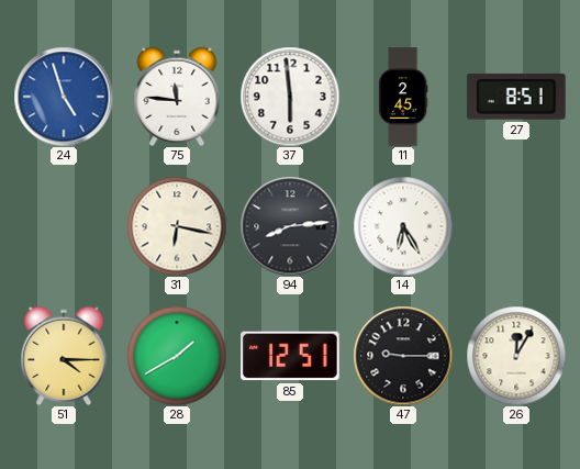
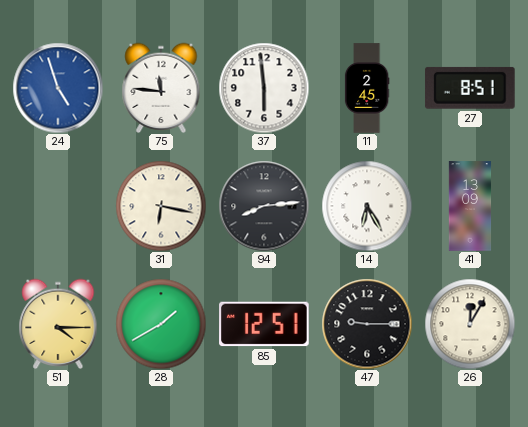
41: none -> 13:09 (470, 206)
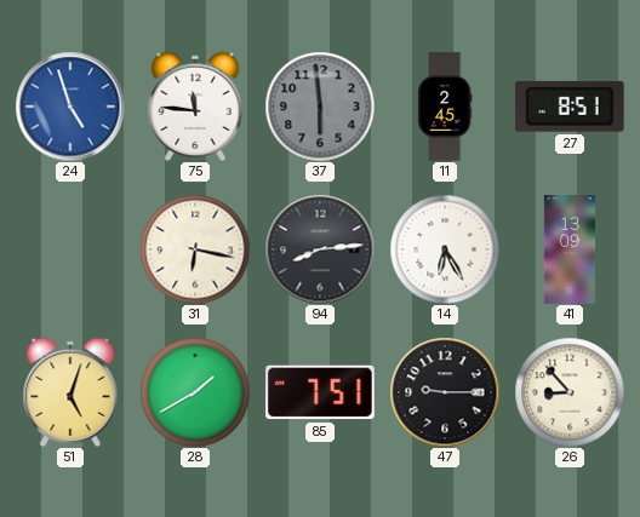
37 dial: white -> grey (320, 107)
51: 4:15 -> 5:03 (70, 392)
85: 12:51 -> 7:51 (320, 392)
26: 12:05 -> 8:53 (570, 392)
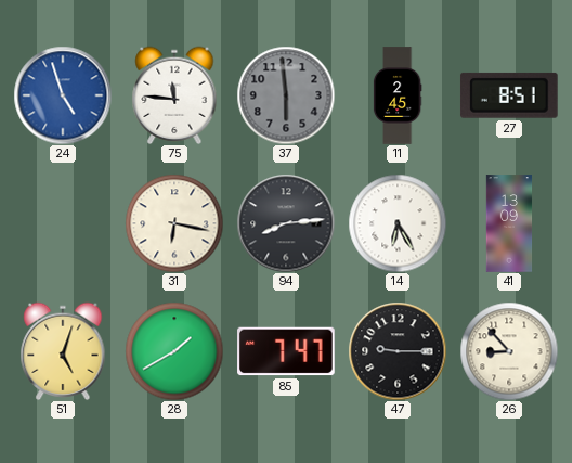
85: 7:51 -> 7:47 (286, 351)
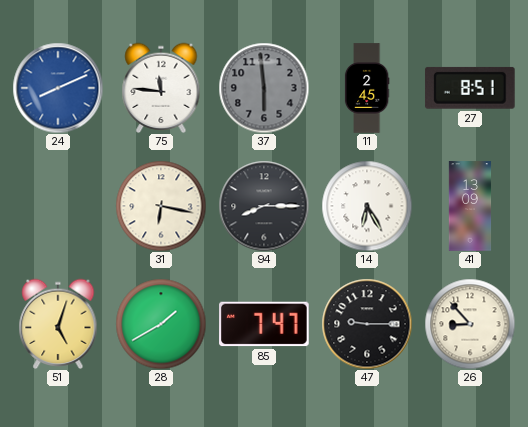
24: 4:57 -> 8:11 (58, 88)
94: 8:14 -> 8:15 (264, 206)
